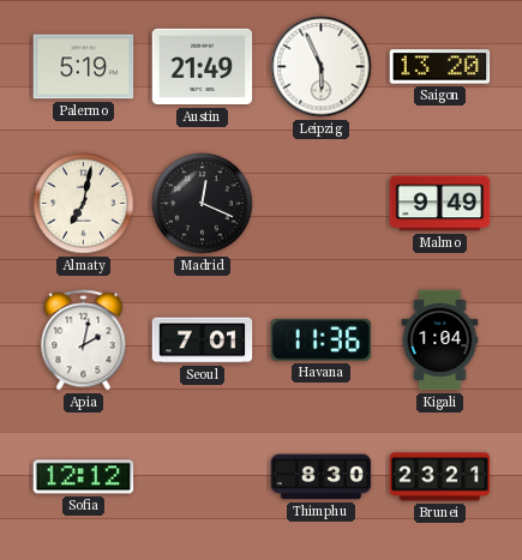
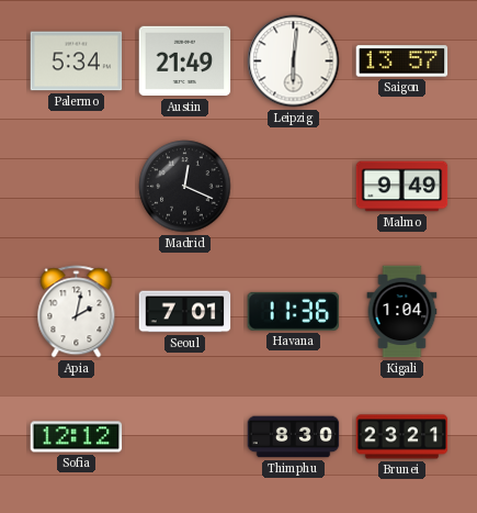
Palermo: 5:19 -> 5:34 (77, 62)
Leipzig: 5:56 -> 6:01 (294, 62)
Saigon: 13:20 -> 13:57 (402, 62)
Almaty: 7:02 -> none (84, 204)
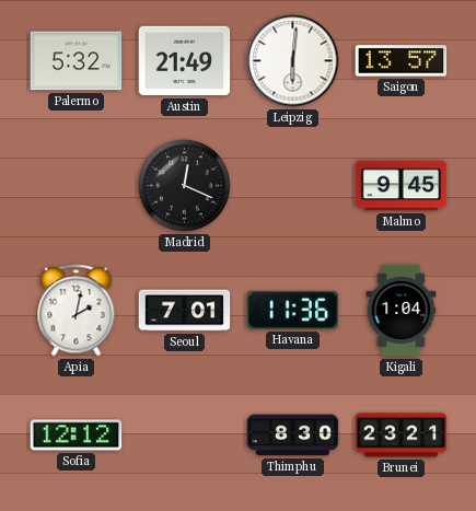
Palermo: 5:34 -> 5:32 (77, 61)
Malmo: 9:49 -> 9:45 (402, 186)
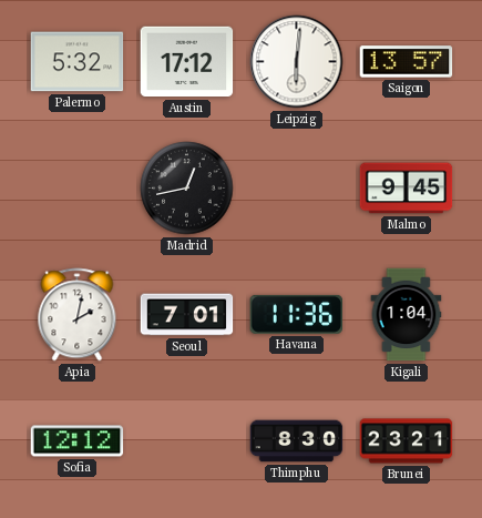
Austin: 21:49 -> 17:12 (187, 62)
Madrid: 12:19 -> 12:43 (187, 189)
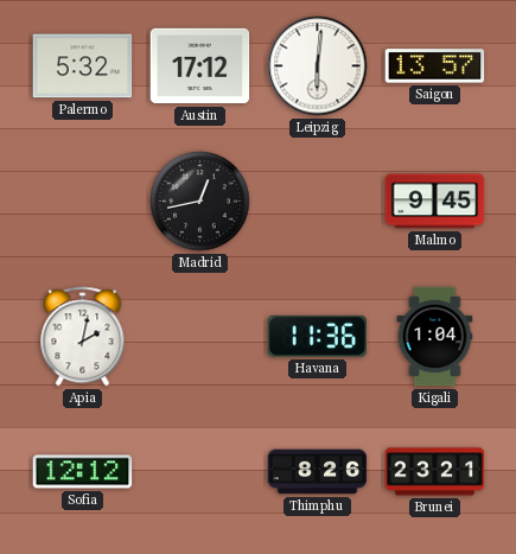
Seoul: 7:01 -> none (187, 315)
Thimphu: 8:30 -> 8:26 (318, 472)
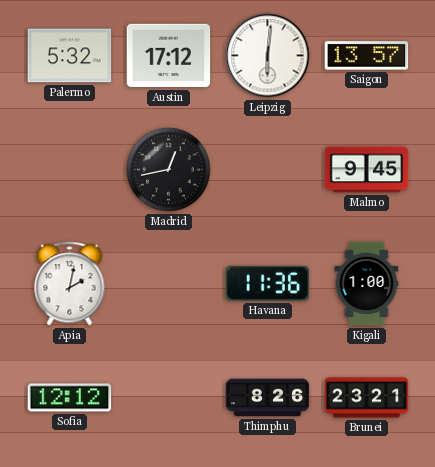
Kigali: 1:04 -> 1:00 (367, 284)
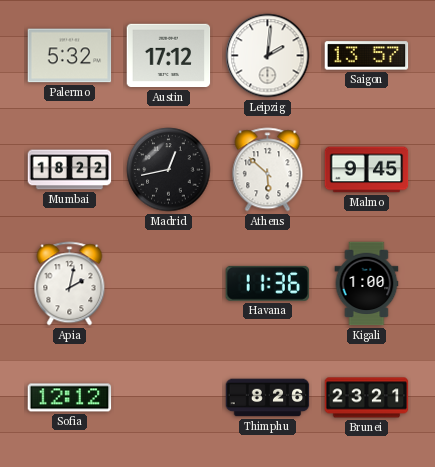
Leipzig: 6:01 -> 2:01 (268, 56)
Mumbai: none -> 18:22 (70, 170)
Athens: none -> 5:52 (268, 170)
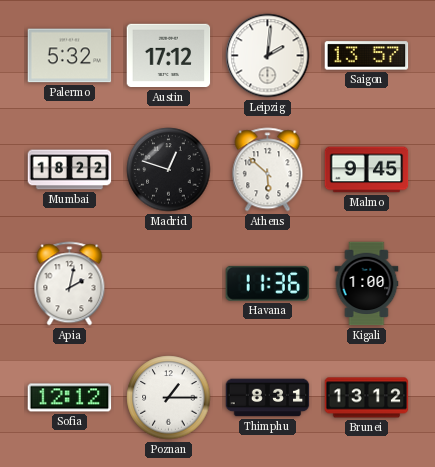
Madrid: 12:43 -> 12:48 (169, 170)
Poznan: none -> 1:15 (169, 398)
Thimphu: 8:26 -> 8:31 (268, 398)
Brunei: 23:21 -> 13:12 (367, 398)
